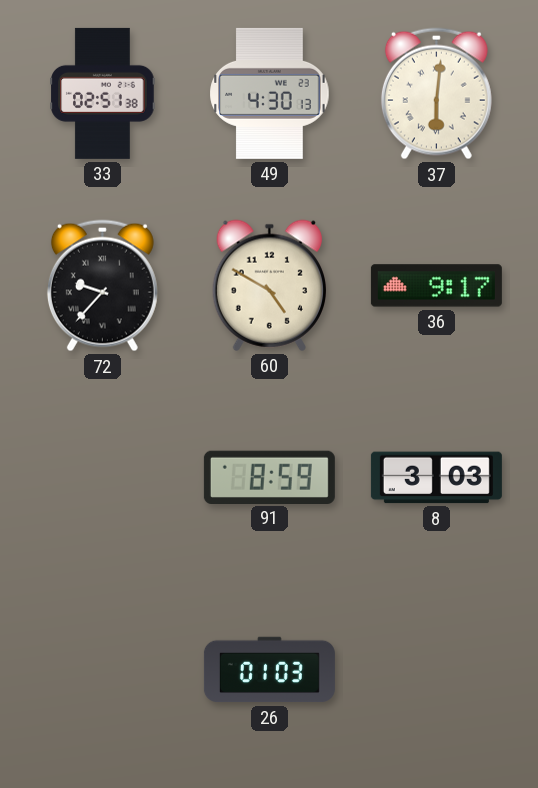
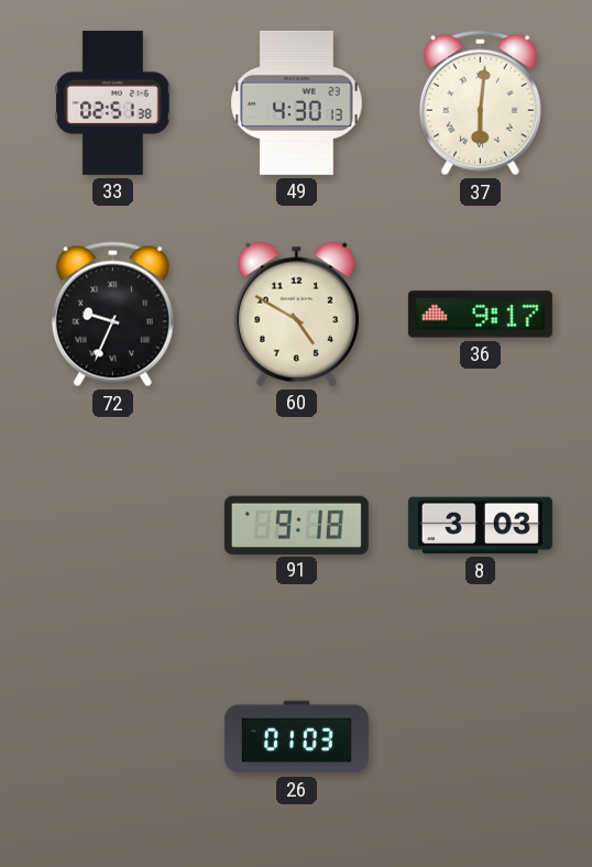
72: 9:37 -> 9:34 (112, 315)
91: 8:59 -> 9:18 (296, 525)
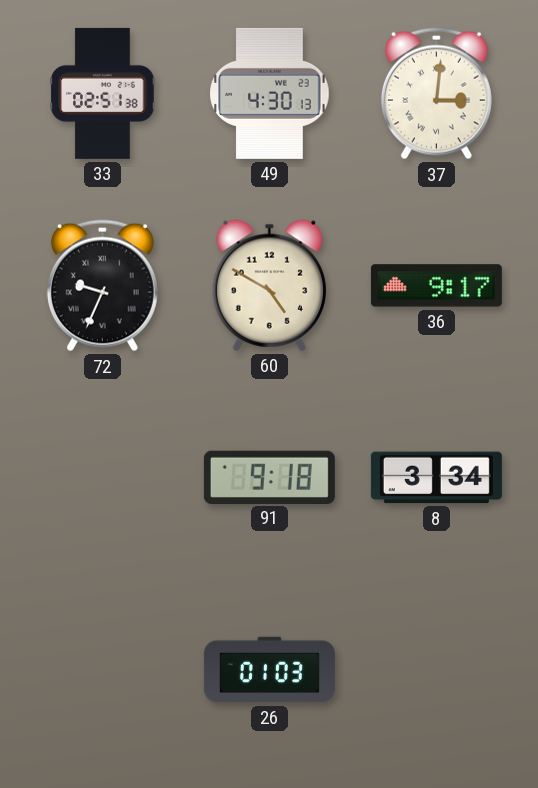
37: 6:01 -> 3:01 (436, 94)
8: 3:03 -> 3:34 (436, 478)
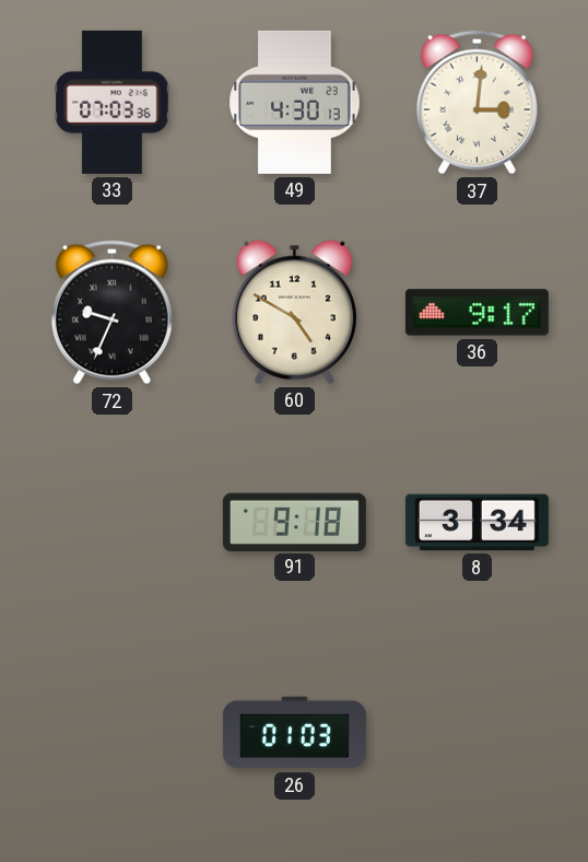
33: 02:51 -> 07:03 (113, 102)
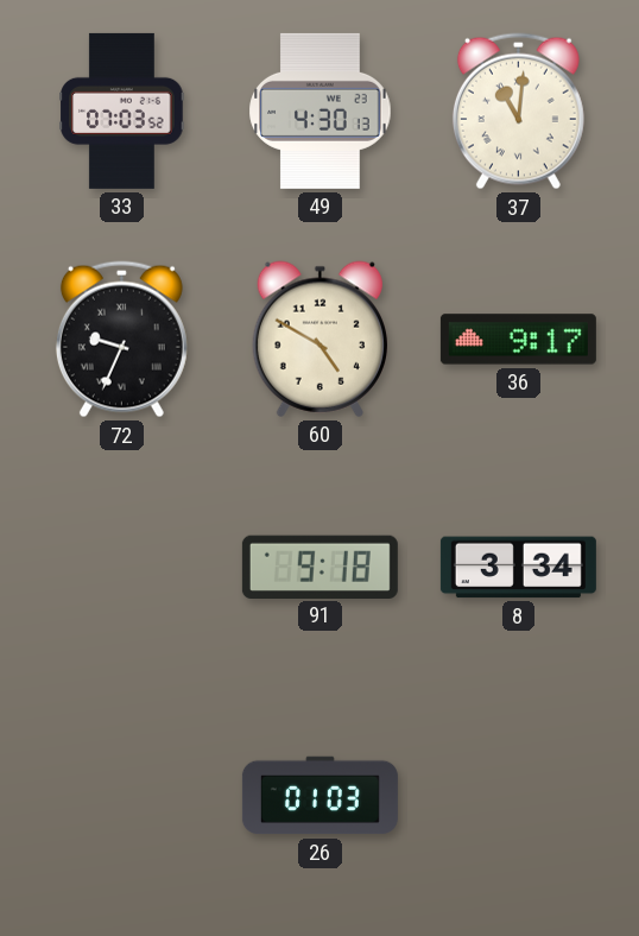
33: 07:03:36 -> 07:03:52 (122, 110)
37: 3:01 -> 11:01 (518, 112)
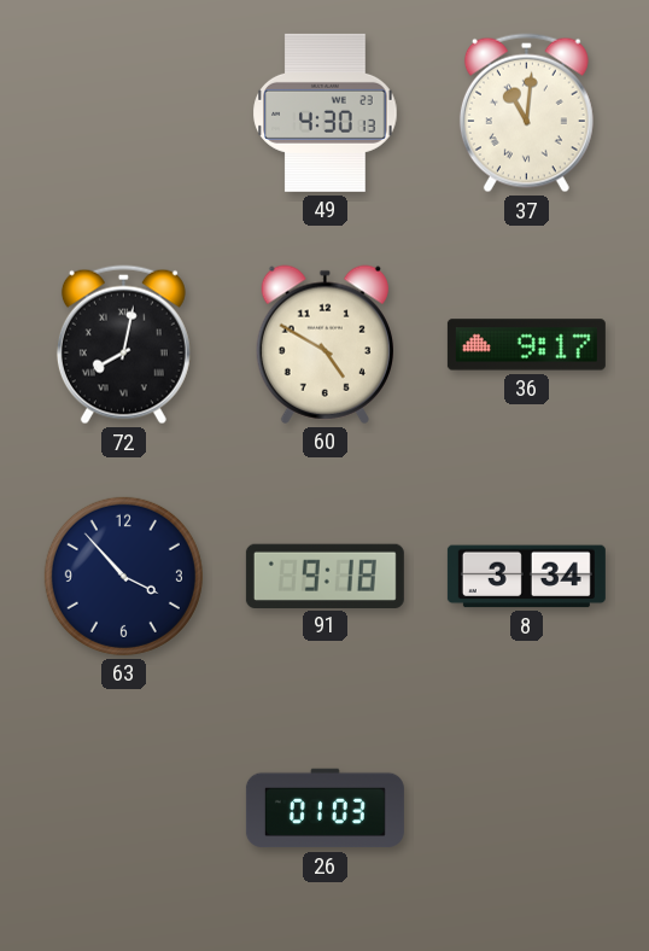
33: 07:03 -> none (122, 110)
72: 9:34 -> 8:02 (123, 345)
63: none -> 3:53 (123, 576)
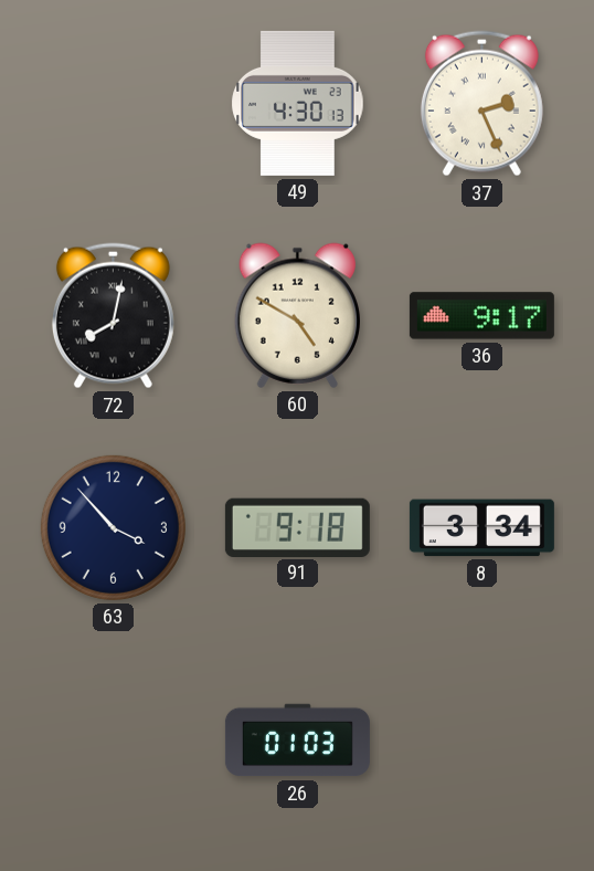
37: 11:01 -> 2:26 (481, 104)
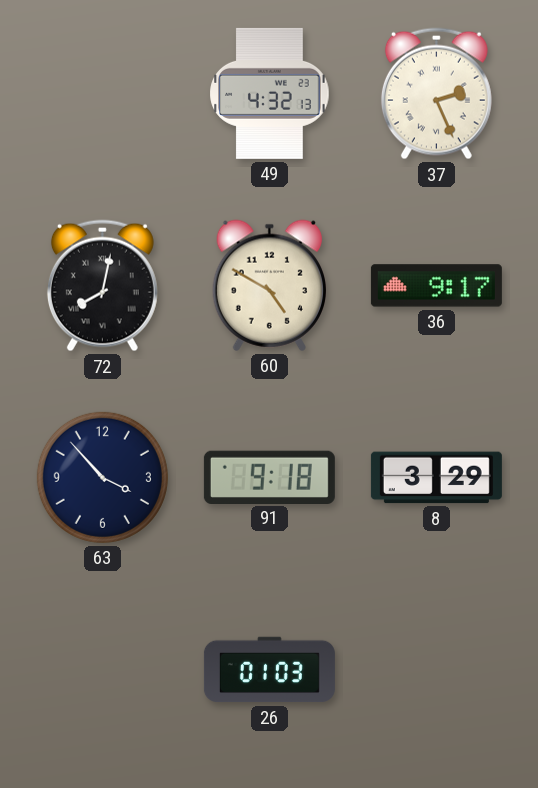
49: 4:30 -> 4:32 (270, 93)
8: 3:34 -> 3:29 (436, 478)
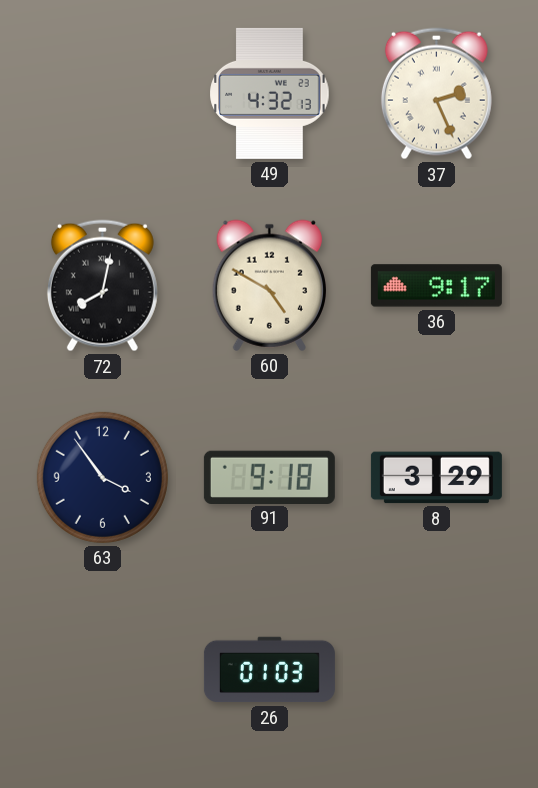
63: 3:53 -> 3:54 (102, 477)
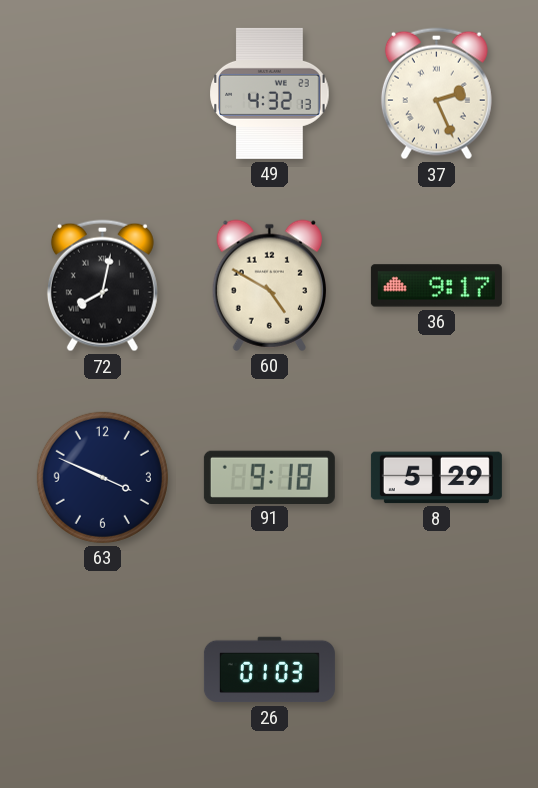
63: 3:54 -> 3:49 (102, 477)
8: 3:29 -> 5:29 (436, 478)
